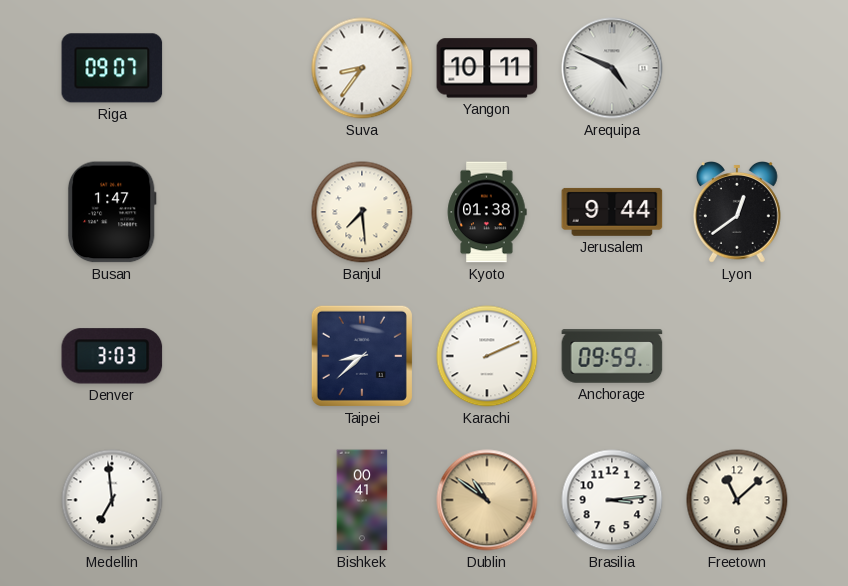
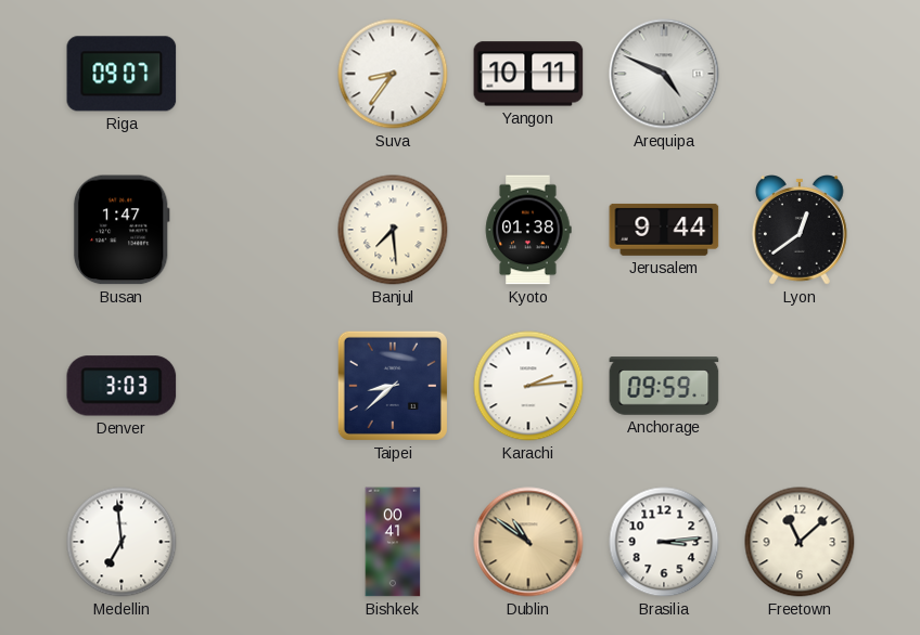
Karachi: 2:11 -> 2:14 (528, 386)
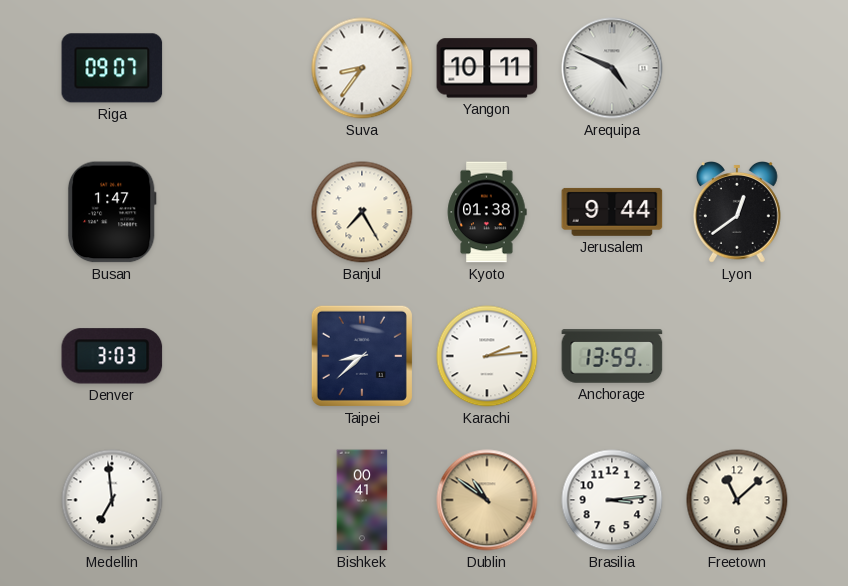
Banjul: 7:29 -> 7:25 (362, 212)
Anchorage: 09:59 -> 13:59 (612, 356)
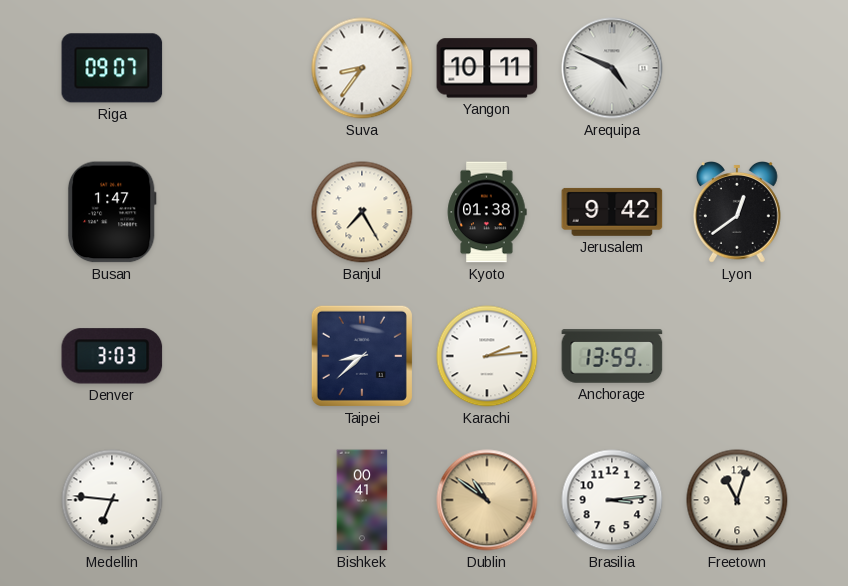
Jerusalem: 9:44 -> 9:42 (612, 212)
Medellin: 6:59 -> 6:46 (112, 500)
Freetown: 11:08 -> 11:03 (737, 500)
